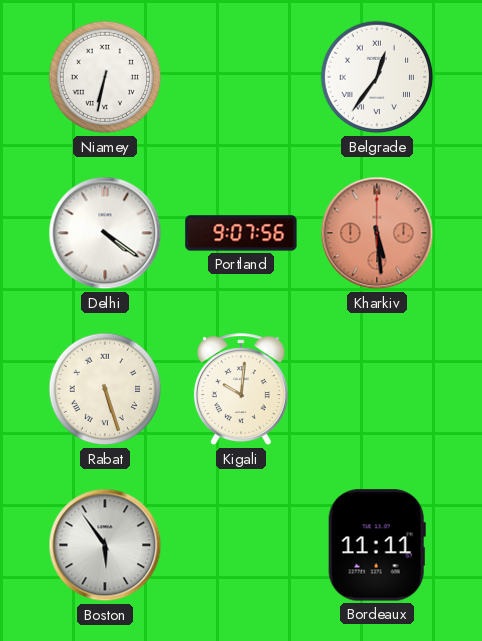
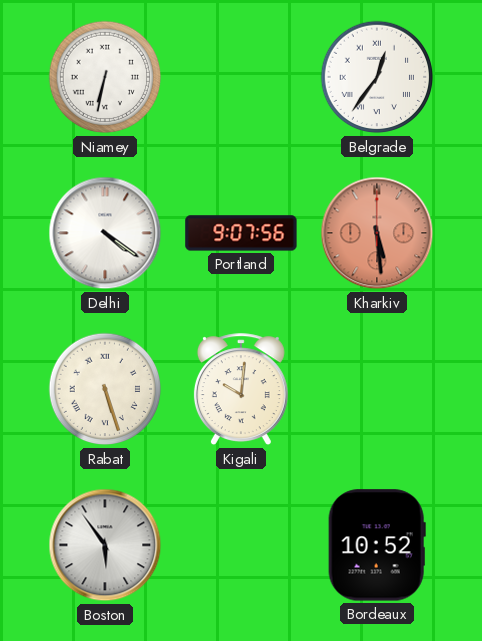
Bordeaux: 11:11 -> 10:52 (377, 545)
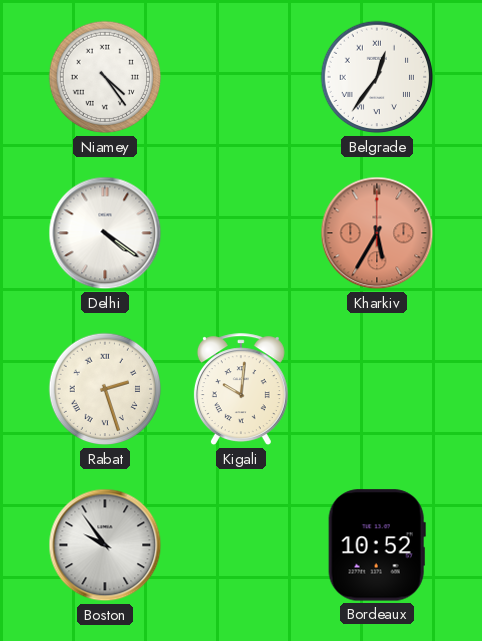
Niamey: 6:32 -> 4:24 (105, 77)
Portland: 9:07 -> none (241, 233)
Kharkiv: 5:29 -> 5:35 (377, 233)
Rabat: 5:27 -> 2:27 (105, 389)
Boston: 5:54 -> 9:54 (105, 545)
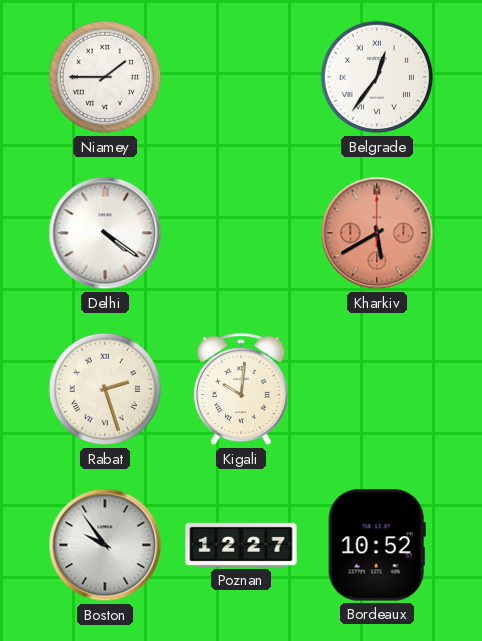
Niamey: 4:24 -> 1:45 (105, 77)
Kharkiv: 5:35 -> 5:40 (377, 233)
Poznan: none -> 12:27 (241, 545)
